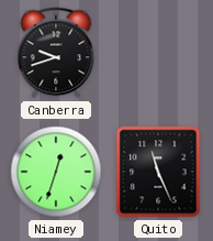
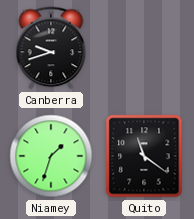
Niamey: 12:33 -> 1:33 (51, 156)
Quito: 11:26 -> 11:21 (144, 156)
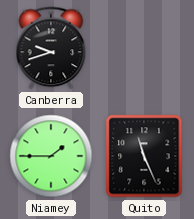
Niamey: 1:33 -> 1:45 (51, 156)
Quito: 11:21 -> 11:26 (144, 156)
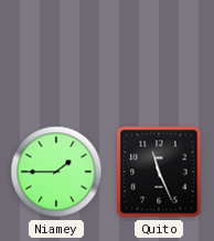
Canberra: 9:42 -> none (51, 48)
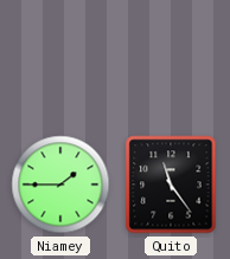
Quito: 11:26 -> 11:24 (171, 184)
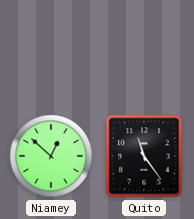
Niamey: 1:45 -> 12:52 (51, 156)
